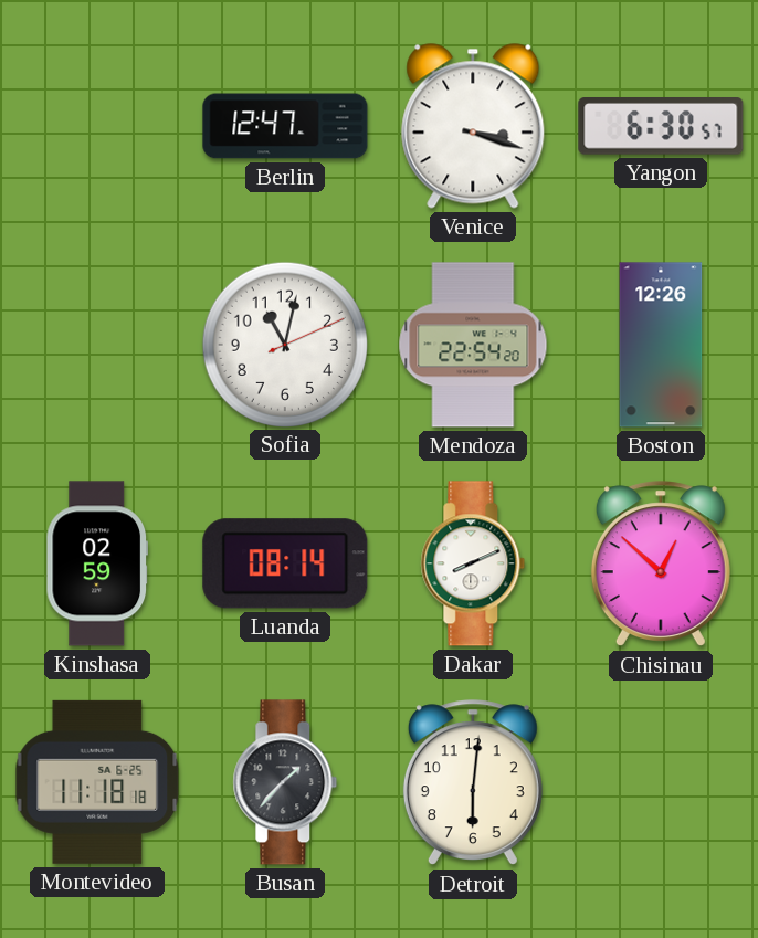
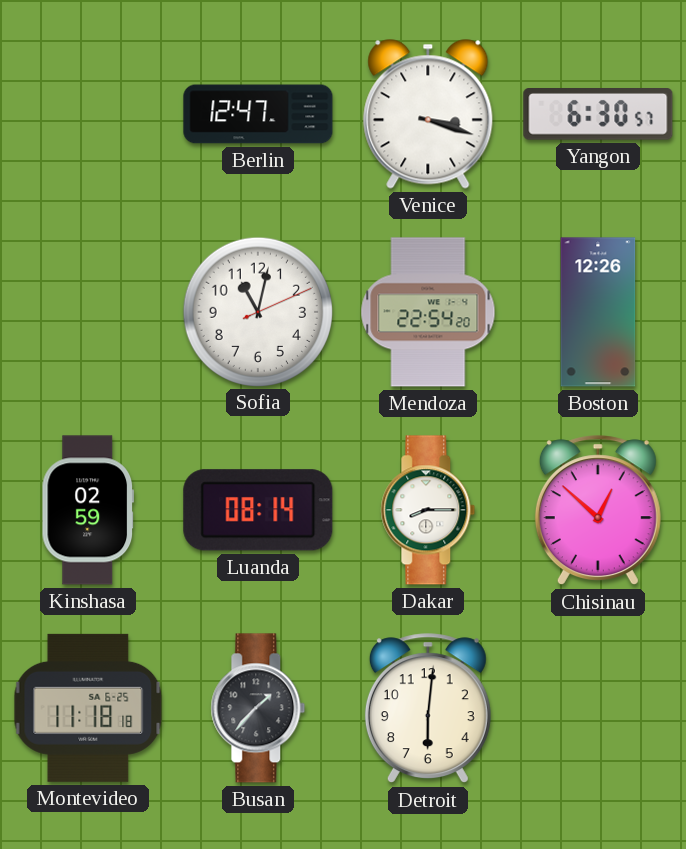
Dakar: 8:11 -> 8:15 (428, 510)
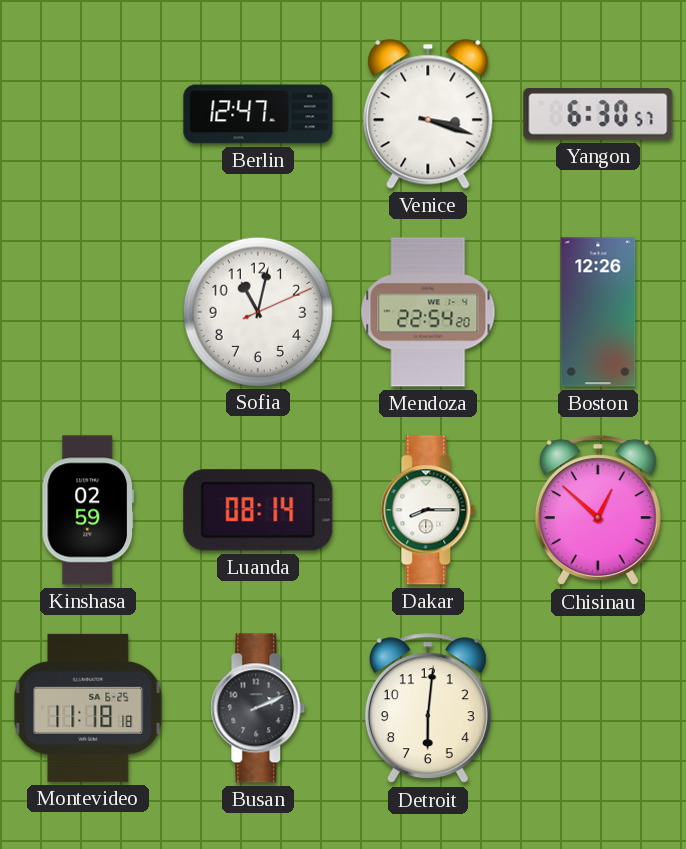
Busan: 1:37 -> 2:11 (258, 708)
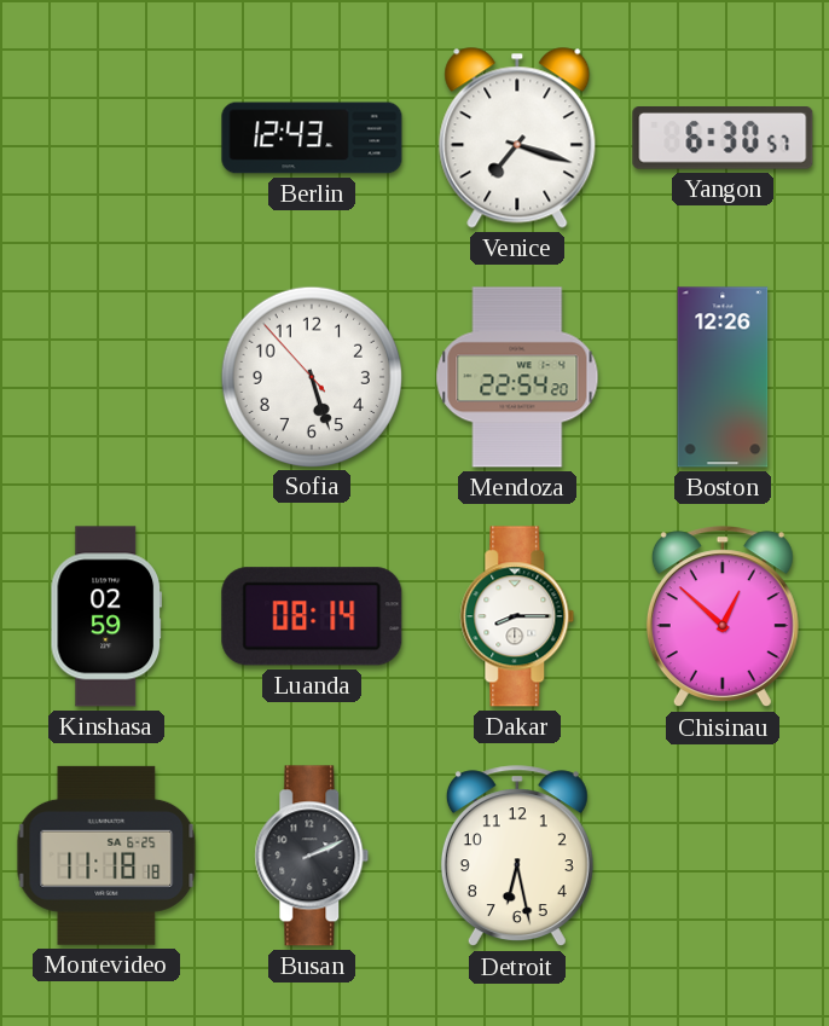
Berlin: 12:47 -> 12:43 (312, 138)
Venice: 3:18 -> 7:18 (517, 138)
Sofia: 11:02 -> 5:26 (311, 376)
Detroit: 6:01 -> 6:28 (517, 857)
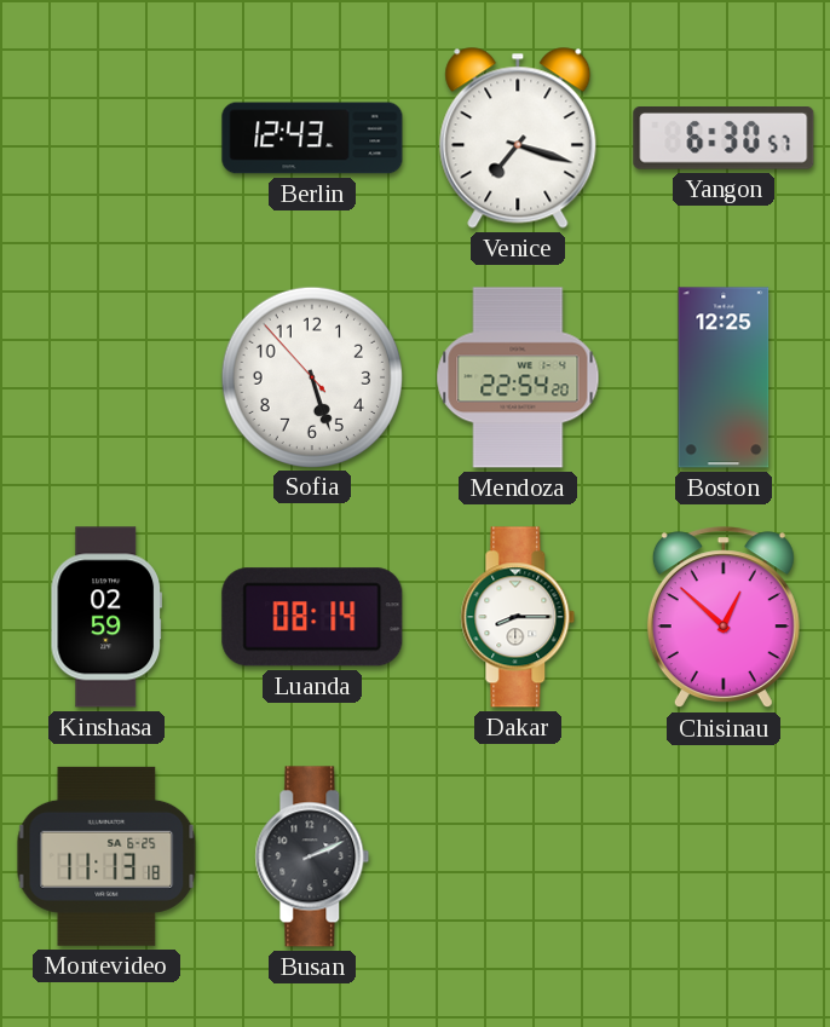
Boston: 12:26 -> 12:25 (724, 377)
Montevideo: 11:18 -> 11:13 (106, 856)
Detroit: 6:28 -> none (517, 857)
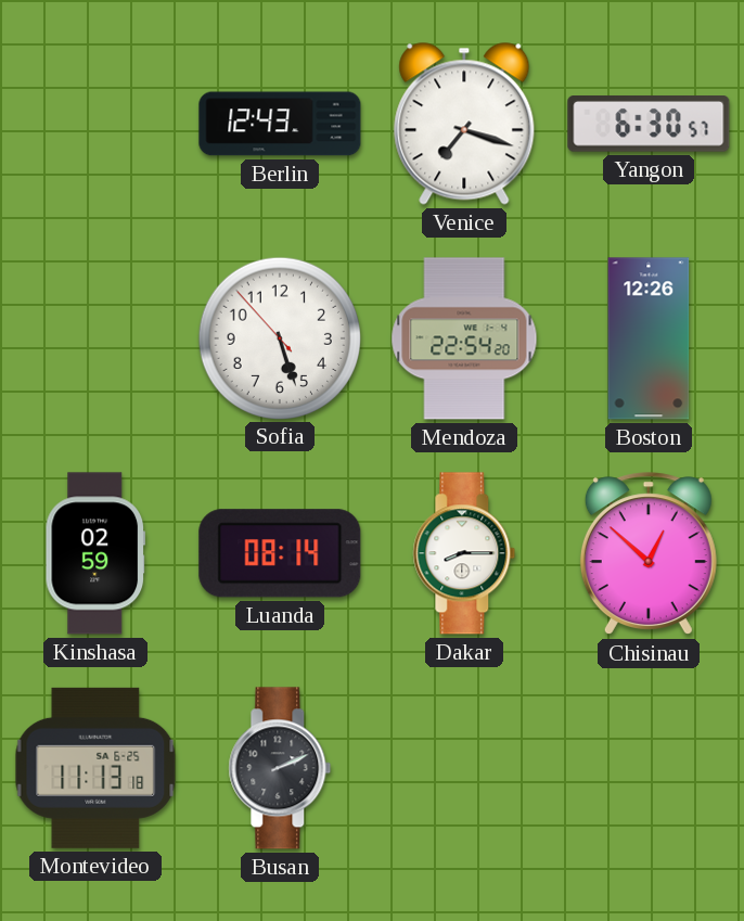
Boston: 12:25 -> 12:26 (649, 338)
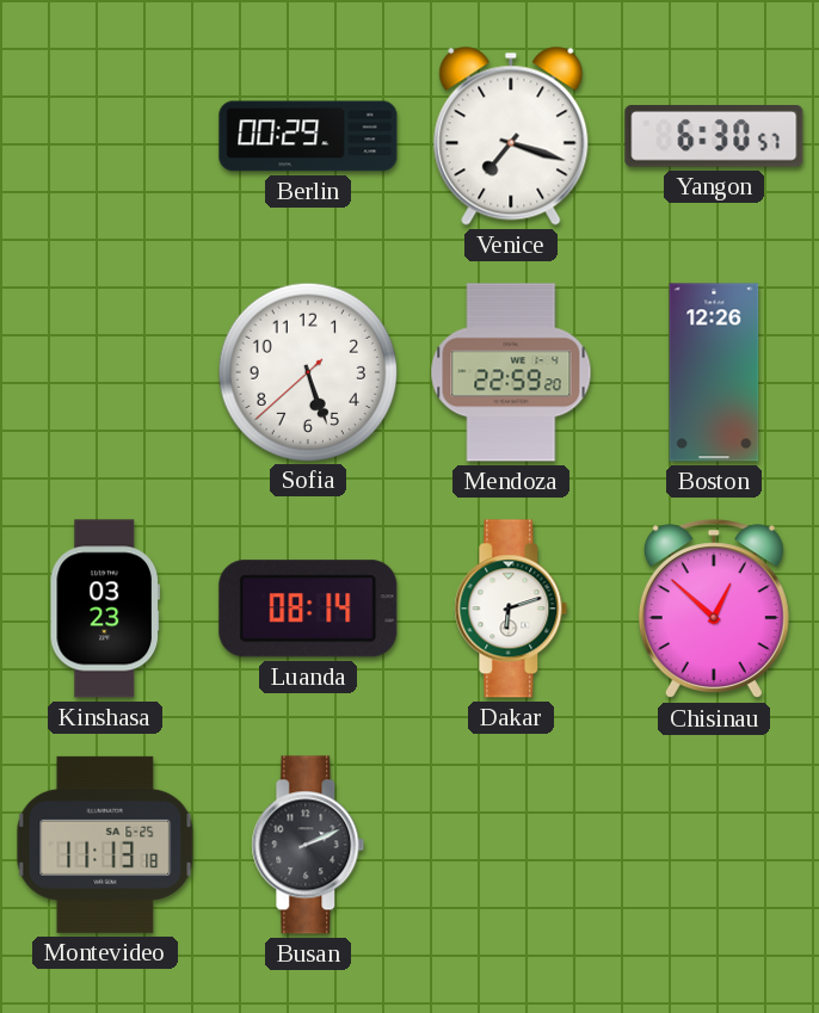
Berlin: 12:43 -> 00:29 (308, 136)
Sofia: 5:26:53 -> 5:26:38 (307, 371)
Mendoza: 22:54 -> 22:59 (511, 372)
Kinshasa: 02:59 -> 03:23 (104, 609)
Dakar: 8:15 -> 6:12 (511, 609)
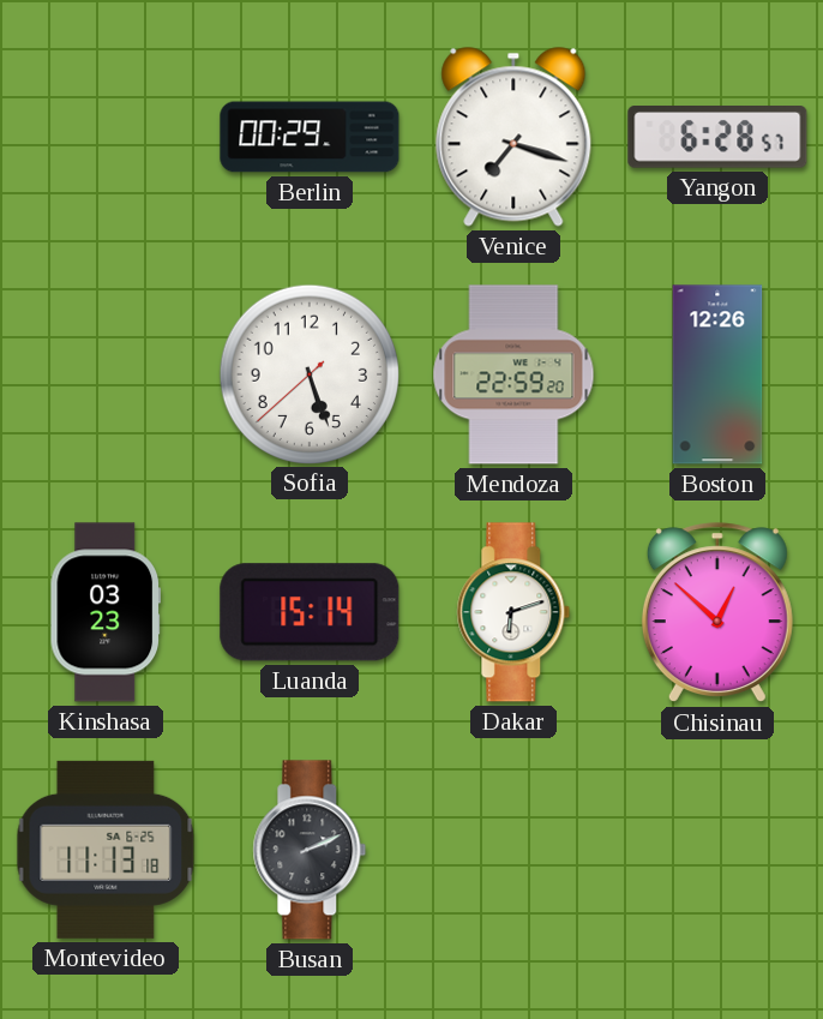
Yangon: 6:30 -> 6:28 (717, 138)
Luanda: 08:14 -> 15:14 (310, 612)
